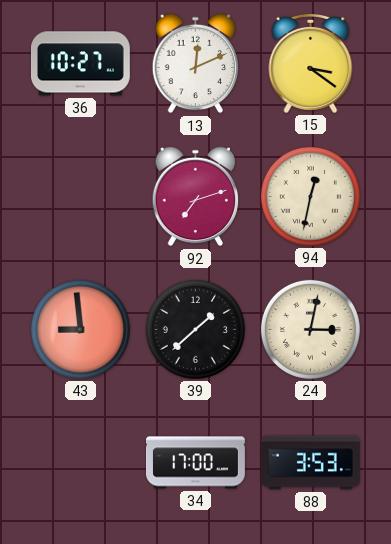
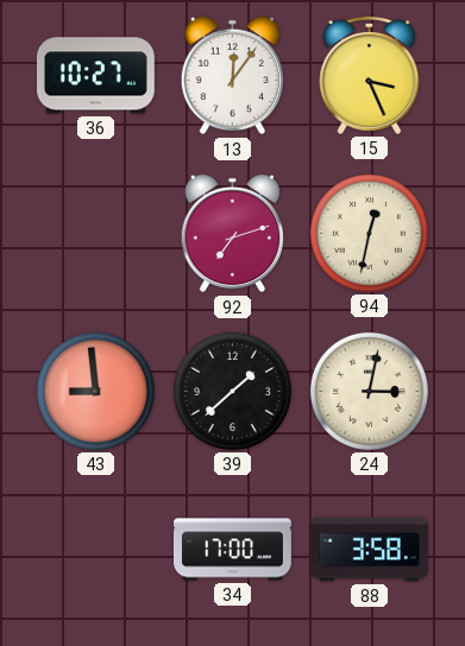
13: 12:11 -> 12:06 (233, 76)
15: 3:21 -> 3:26 (370, 75)
88: 3:53 -> 3:58 (369, 550)
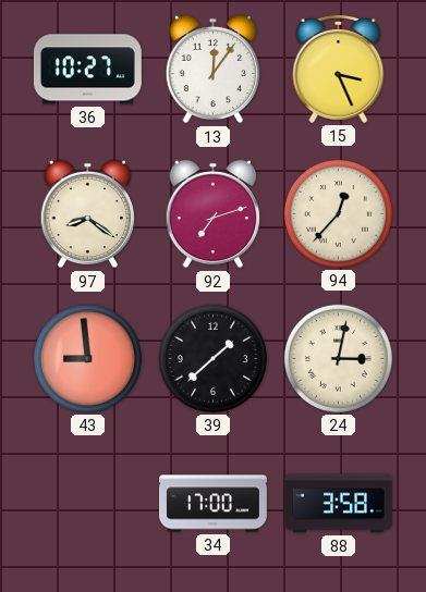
97: none -> 8:21 (88, 214)
94: 12:32 -> 12:37 (338, 213)
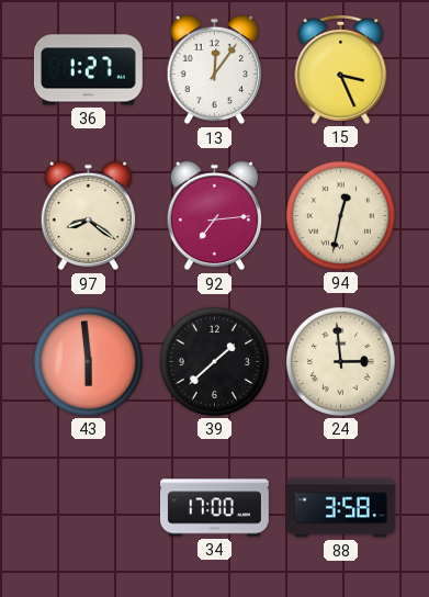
36: 10:27 -> 1:27 (88, 70)
92: 7:12 -> 7:14 (215, 216)
94: 12:37 -> 12:32 (340, 215)
43: 8:59 -> 5:59 (88, 361)
24: 3:02 -> 2:59 (340, 361)
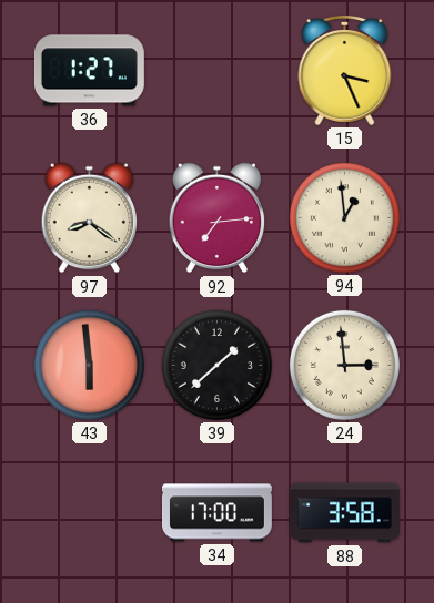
13: 12:06 -> none (215, 70)
94: 12:32 -> 12:59 (344, 217)
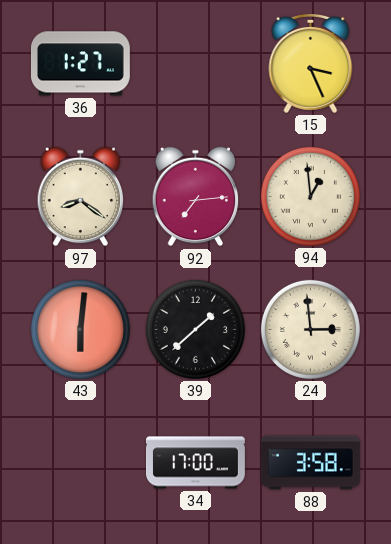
43: 5:59 -> 6:01 (80, 329)
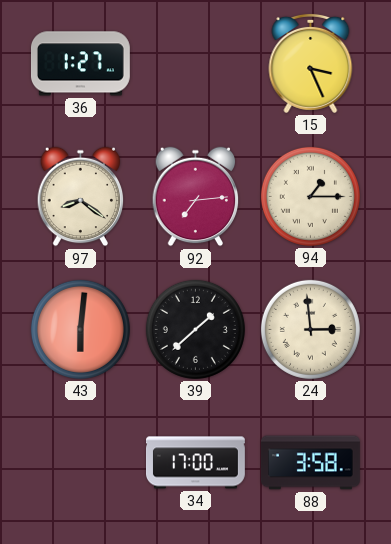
94: 12:59 -> 1:15 (310, 196)
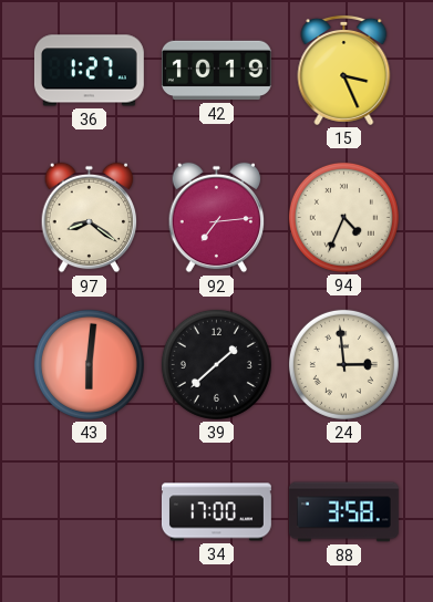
42: none -> 10:19 (216, 71)
94: 1:15 -> 4:34 (343, 217)
